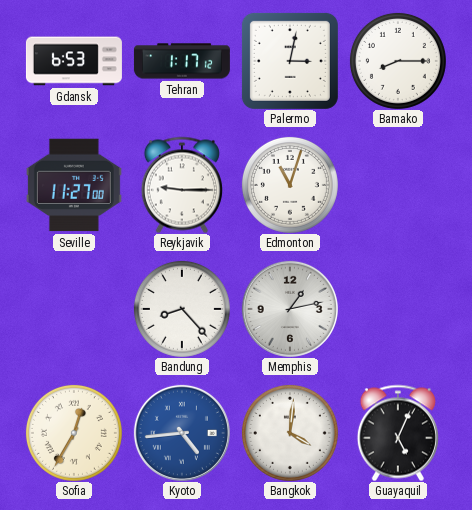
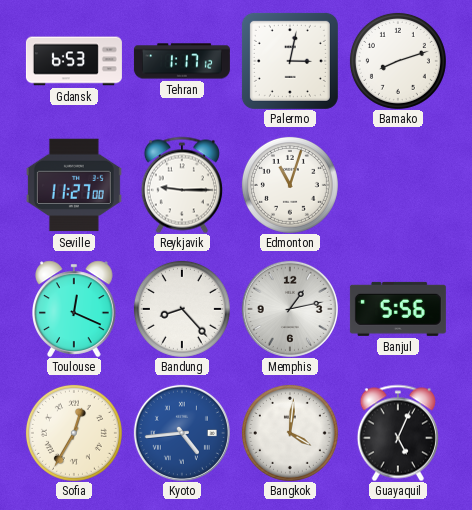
Bamako: 8:15 -> 8:12 (398, 61)
Toulouse: none -> 12:19 (75, 309)
Banjul: none -> 5:56 (398, 309)
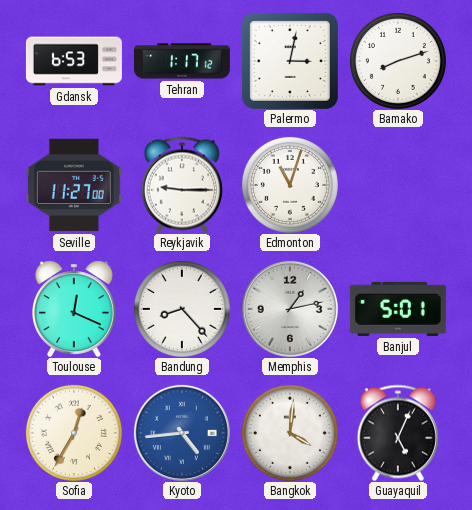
Banjul: 5:56 -> 5:01 (398, 309)
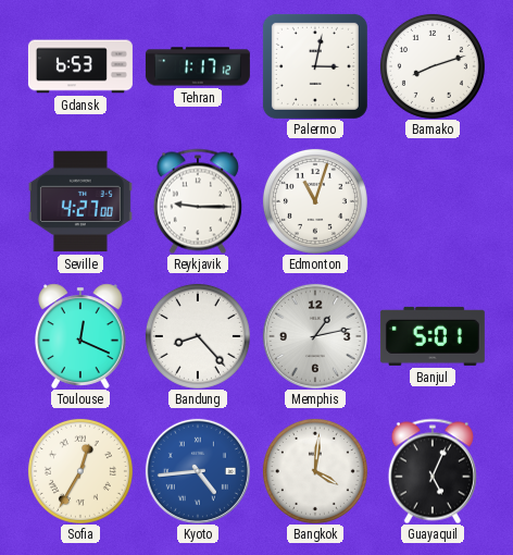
Seville: 11:27 -> 4:27 (80, 201)
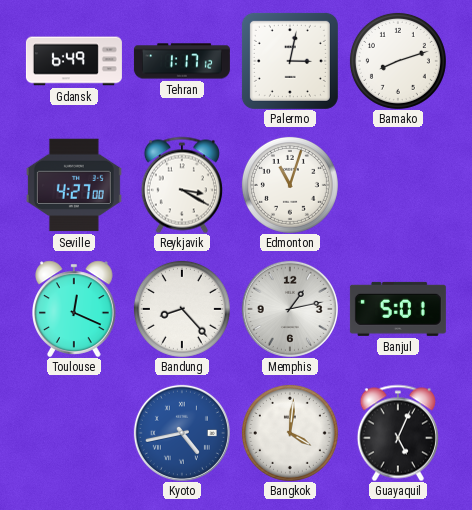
Gdansk: 6:53 -> 6:49 (74, 61)
Reykjavik: 9:15 -> 3:20 (182, 185)
Sofia: 12:35 -> none (80, 471)
Kyoto: 4:44 -> 4:43 (182, 433)
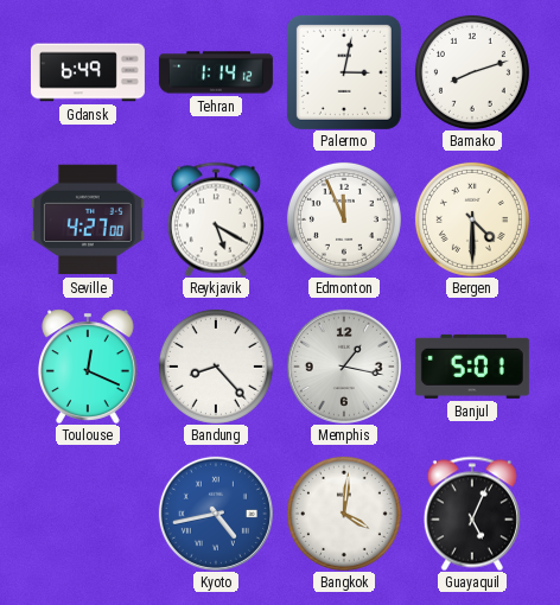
Tehran: 1:17 -> 1:14 (216, 72)
Reykjavik: 3:20 -> 5:20 (216, 219)
Edmonton: 11:03 -> 11:56 (344, 219)
Bergen: none -> 4:30 (472, 219)
Memphis: 1:13 -> 1:17 (344, 367)
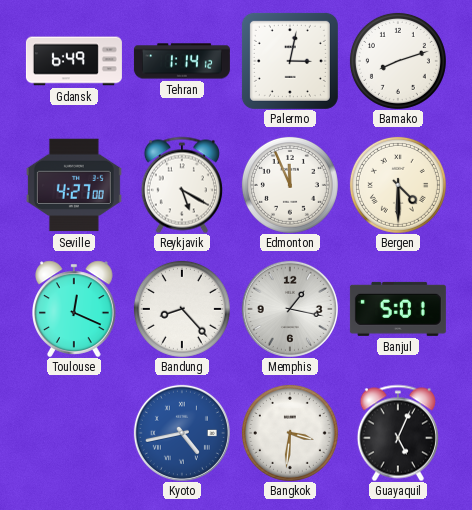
Bangkok: 4:01 -> 3:31 (290, 433)
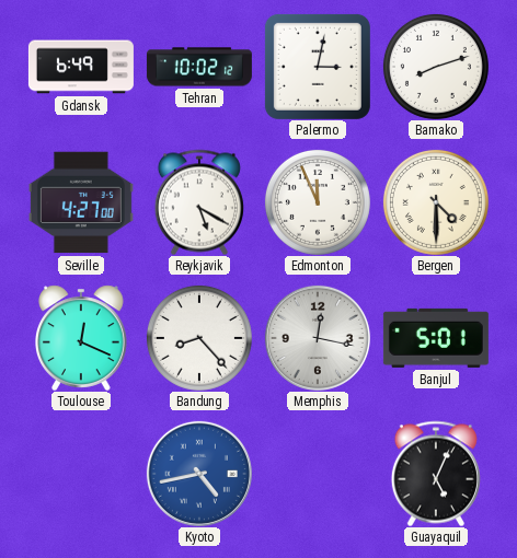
Tehran: 1:14 -> 10:02 (199, 67)
Memphis: 1:17 -> 12:17 (318, 338)
Bangkok: 3:31 -> none (290, 433)
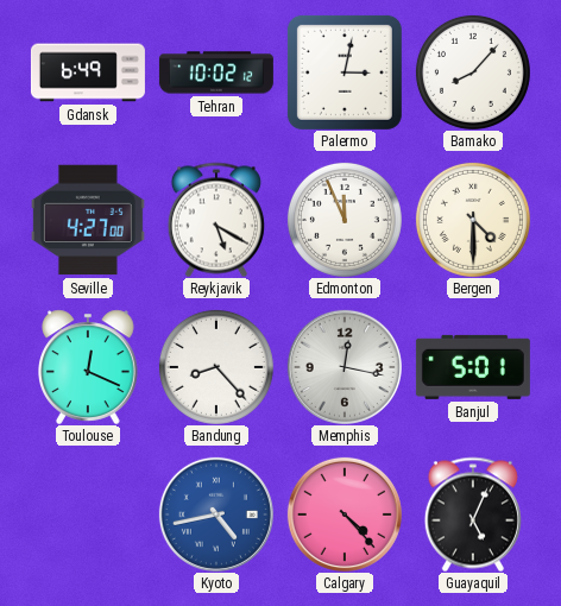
Bamako: 8:12 -> 8:07 (473, 72)
Calgary: none -> 4:23 (345, 515)
